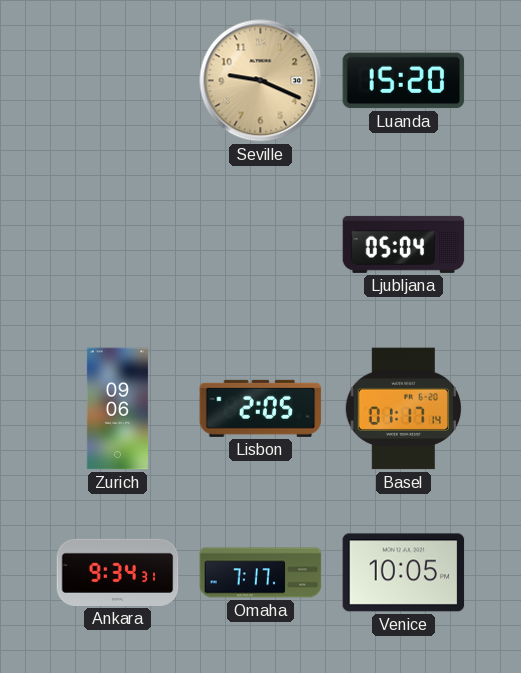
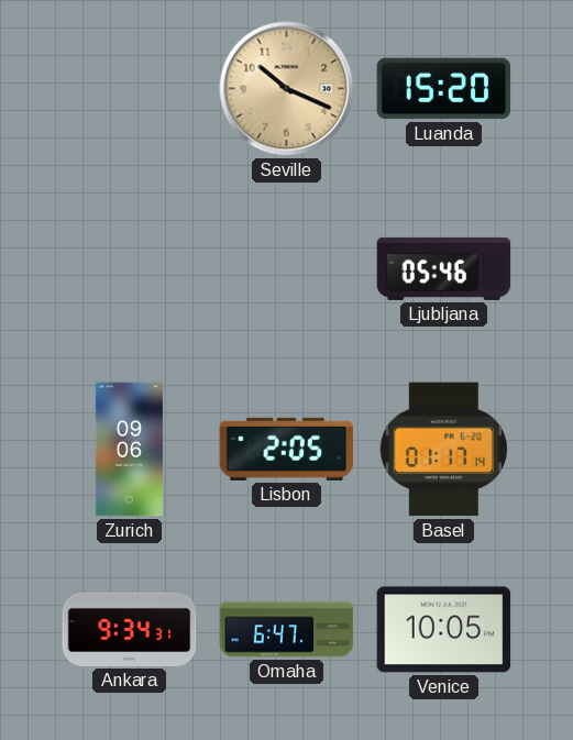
Seville: 9:19 -> 10:19 (287, 89)
Ljubljana: 05:04 -> 05:46 (444, 268)
Omaha: 7:17 -> 6:47 (287, 630)
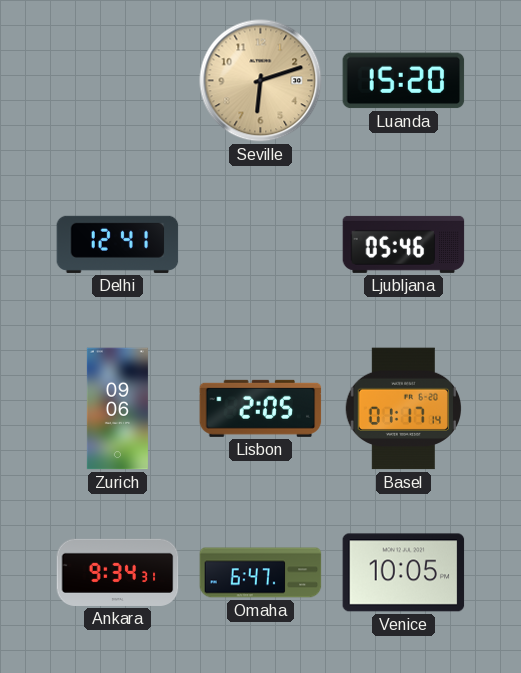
Seville: 10:19 -> 6:12 (261, 81)
Delhi: none -> 12:41 (118, 244)
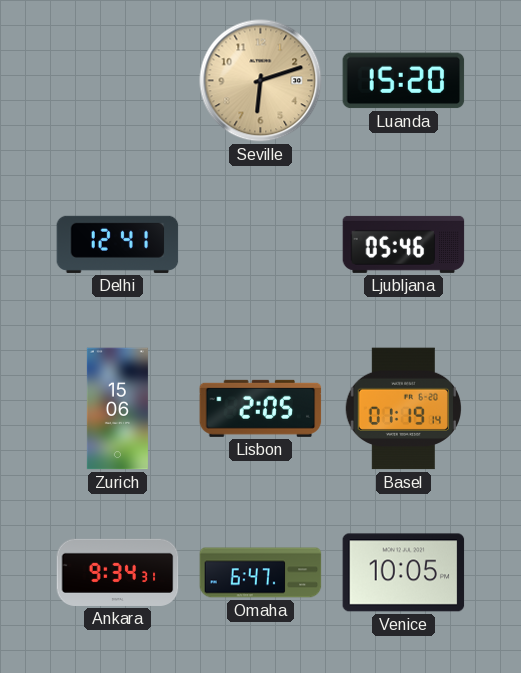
Zurich: 09:06 -> 15:06 (117, 409)
Basel: 01:17 -> 01:19 (403, 409)
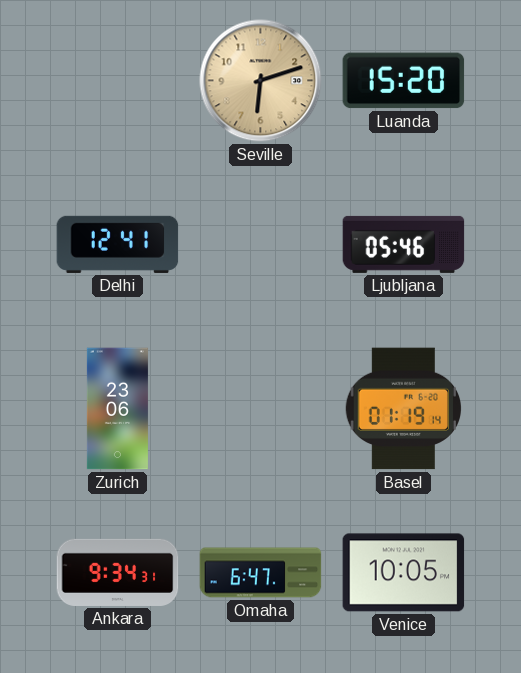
Zurich: 15:06 -> 23:06 (117, 409)
Lisbon: 2:05 -> none (261, 408)
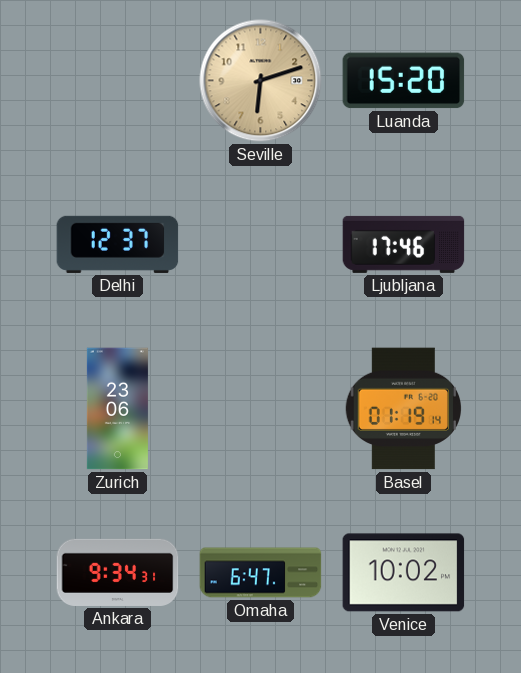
Delhi: 12:41 -> 12:37 (118, 244)
Ljubljana: 05:46 -> 17:46 (404, 244)
Venice: 10:05 -> 10:02 (404, 573)
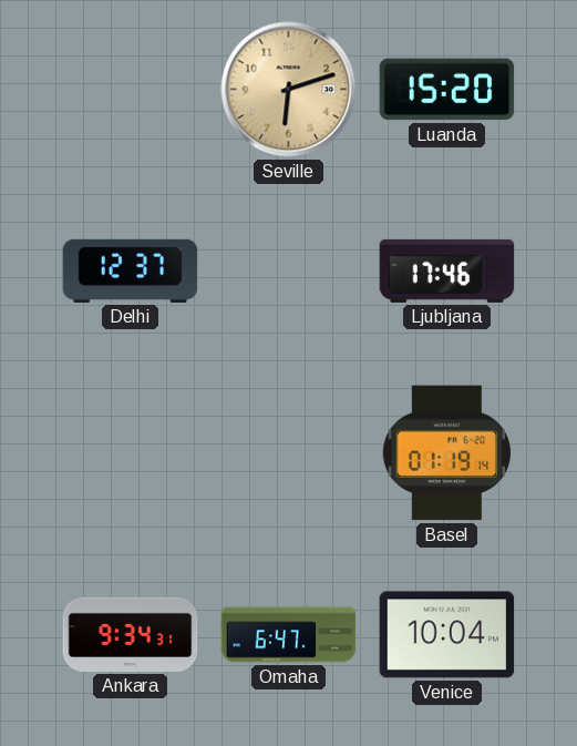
Zurich: 23:06 -> none (117, 409)
Venice: 10:02 -> 10:04 (447, 635)
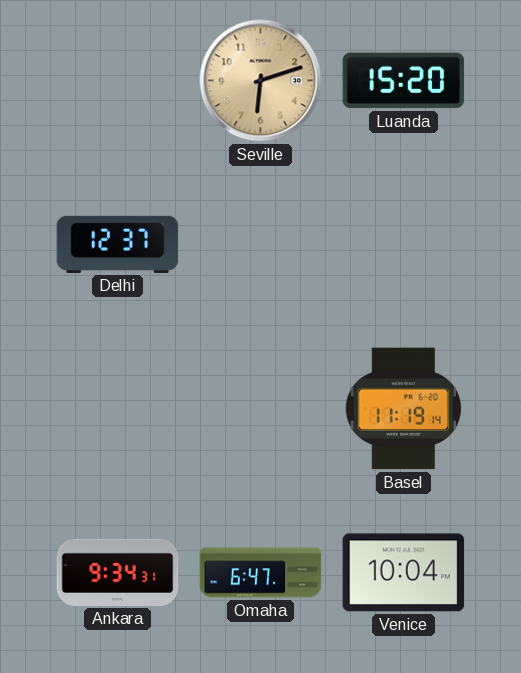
Ljubljana: 17:46 -> none (447, 270)
Basel: 01:19 -> 11:19 (403, 409)
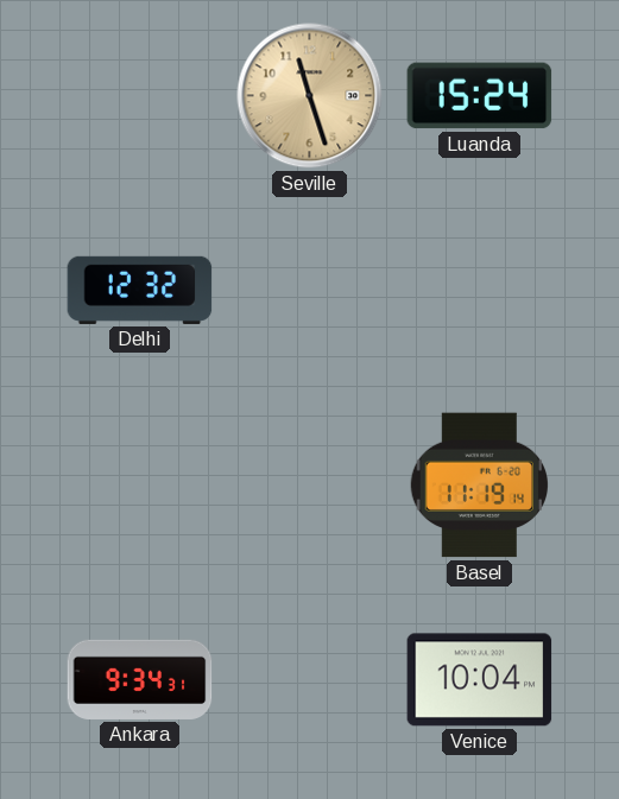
Seville: 6:12 -> 11:27 (310, 96)
Luanda: 15:20 -> 15:24 (480, 96)
Delhi: 12:37 -> 12:32 (140, 290)
Omaha: 6:47 -> none (261, 573)
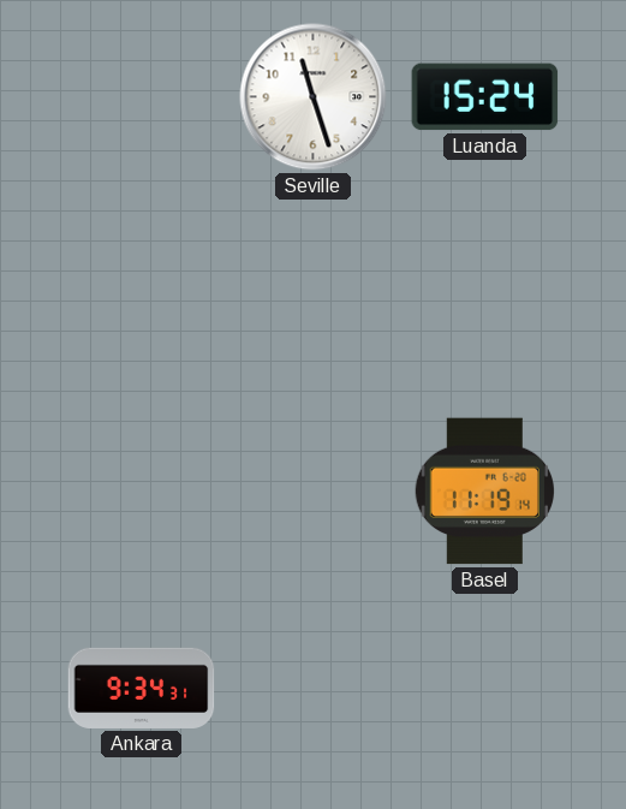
Seville dial: champagne -> white (314, 97)
Delhi: 12:32 -> none (140, 290)
Venice: 10:04 -> none (480, 680)
